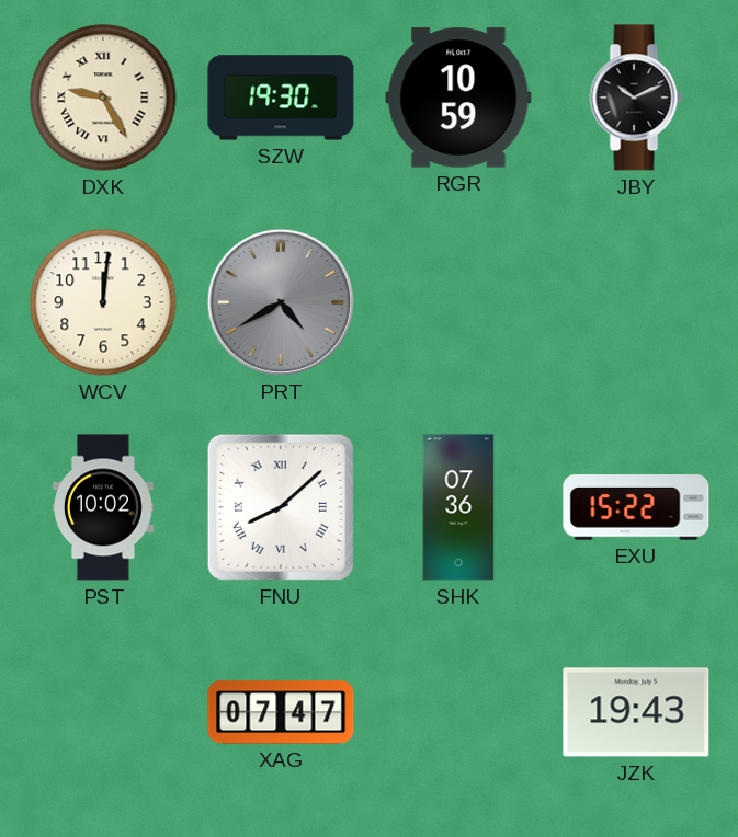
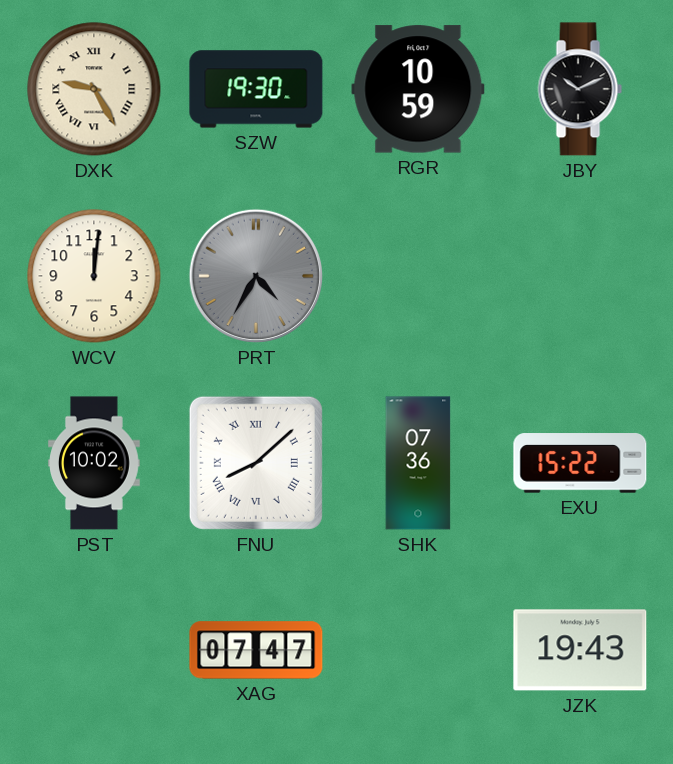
PRT: 4:40 -> 4:35 (256, 276)
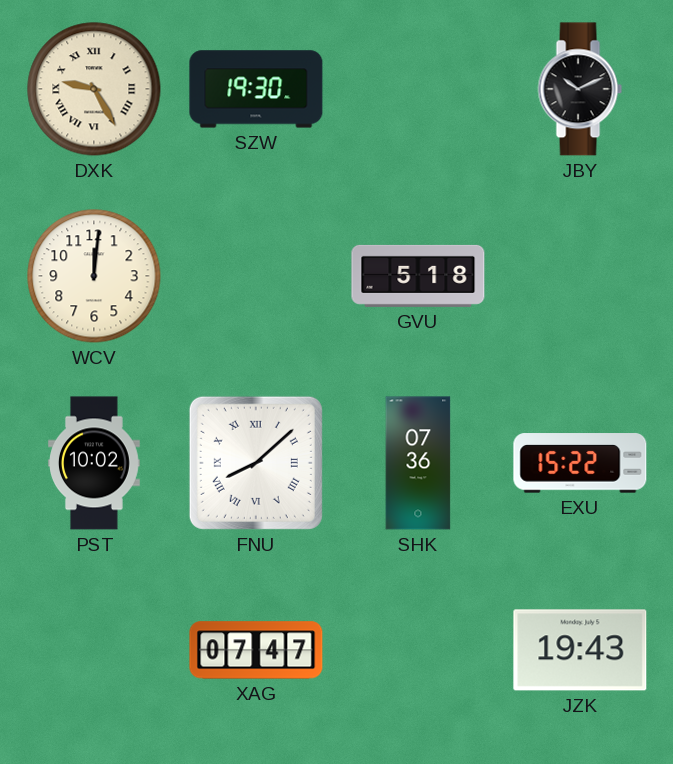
RGR: 10:59 -> none (418, 89)
PRT: 4:35 -> none (256, 276)
GVU: none -> 5:18 (418, 276)
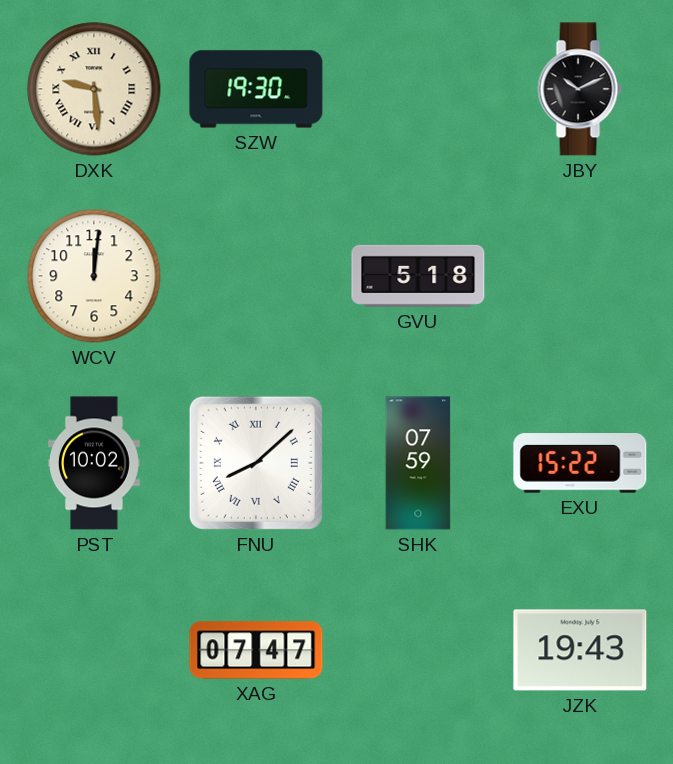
DXK: 9:25 -> 9:29 (94, 89)
SHK: 07:36 -> 07:59 (418, 463)
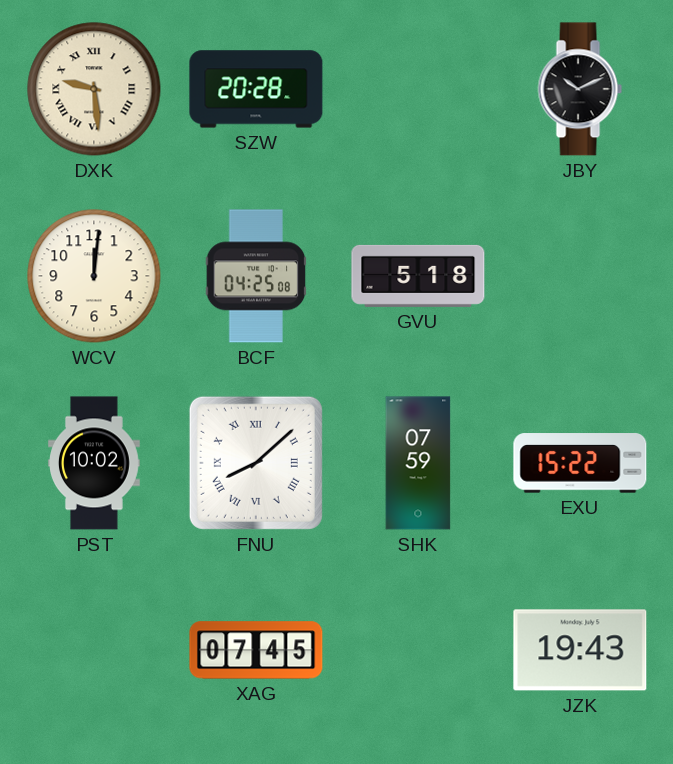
SZW: 19:30 -> 20:28 (256, 89)
BCF: none -> 04:25 (256, 276)
XAG: 07:47 -> 07:45 (256, 650)
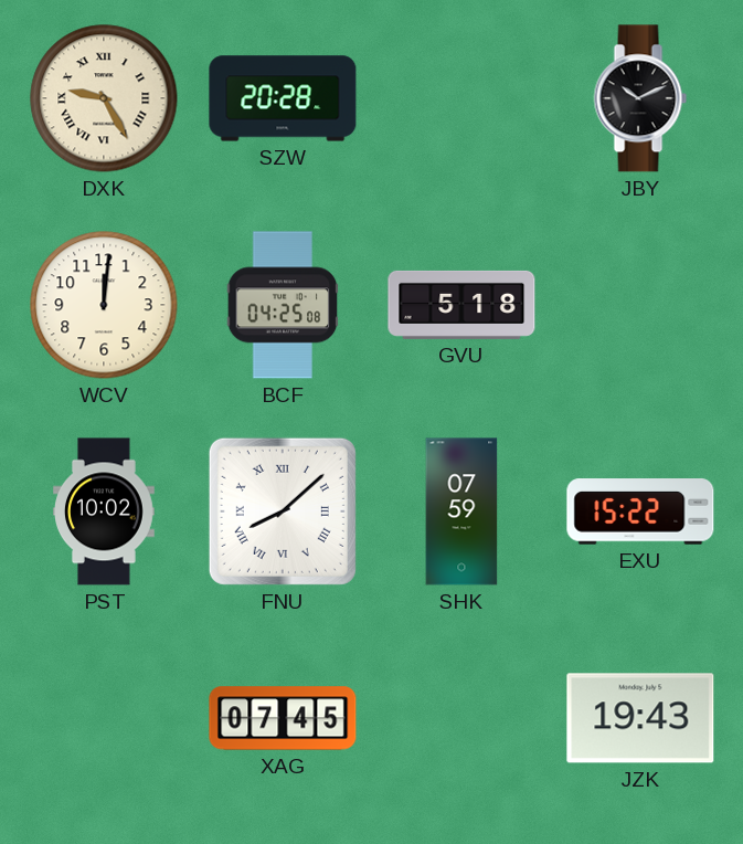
DXK: 9:29 -> 9:25 (104, 98)
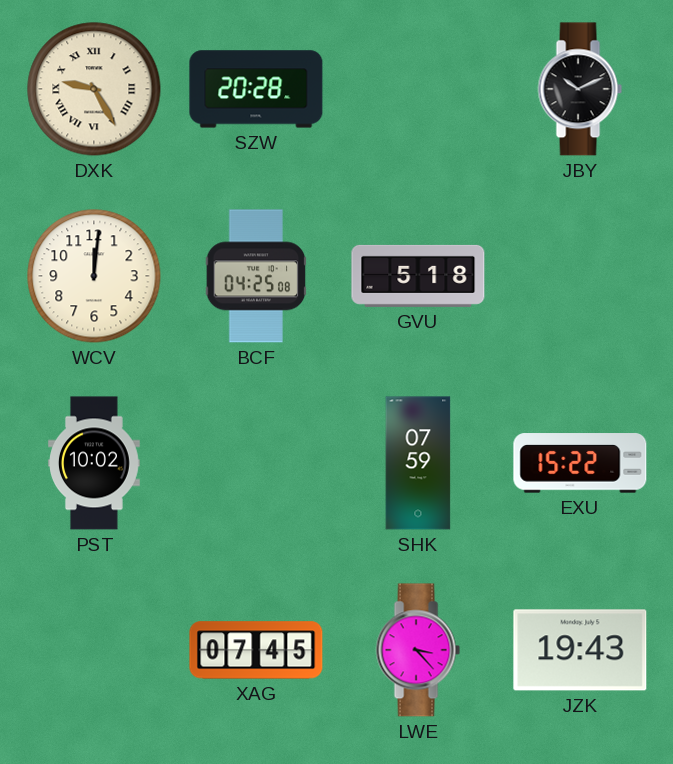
FNU: 8:08 -> none (283, 511)
LWE: none -> 3:23 (418, 650)
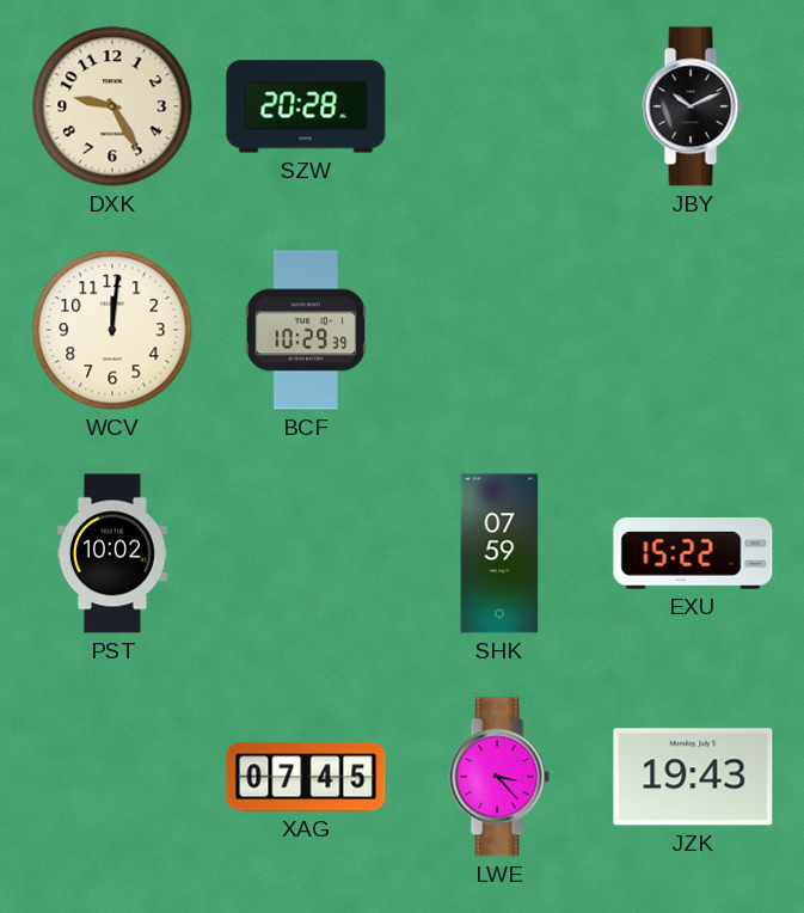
DXK numerals: Roman -> Arabic (112, 106)
BCF: 04:25 -> 10:29 (306, 330)
GVU: 5:18 -> none (418, 276)
